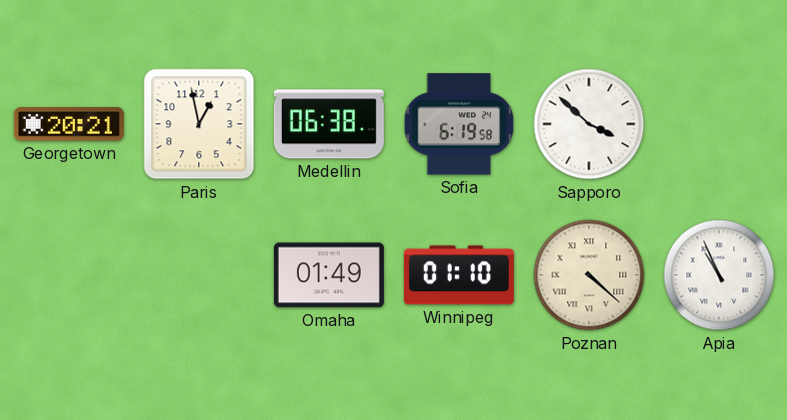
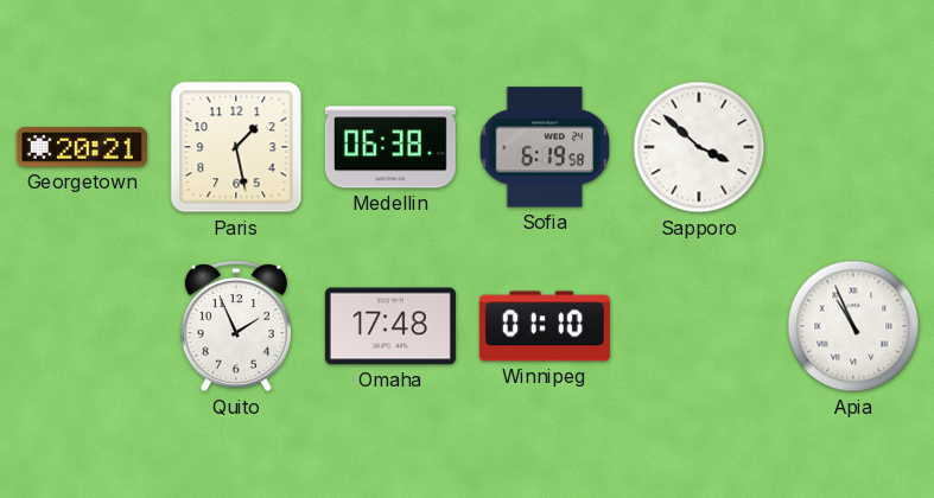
Paris: 12:58 -> 1:28 (236, 147)
Quito: none -> 1:56 (236, 326)
Omaha: 01:49 -> 17:48 (390, 326)
Poznan: 4:22 -> none (589, 275)
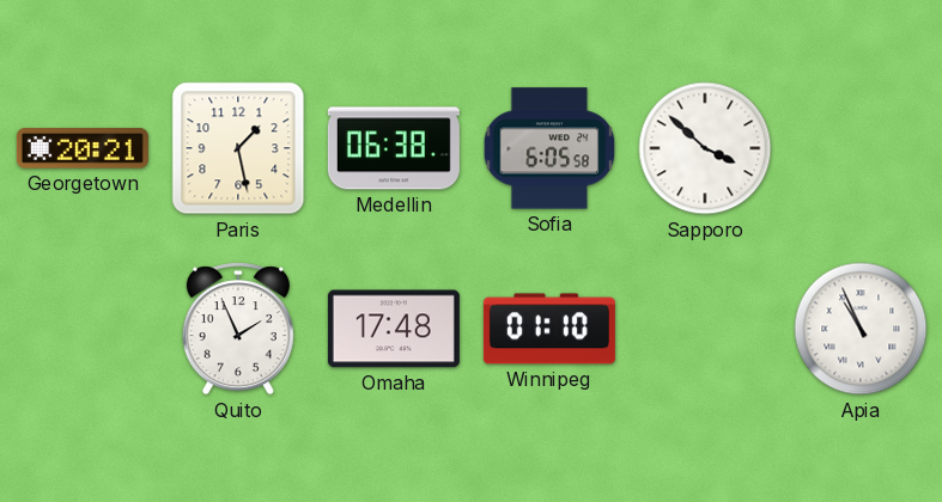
Sofia: 6:19 -> 6:05 (549, 148)
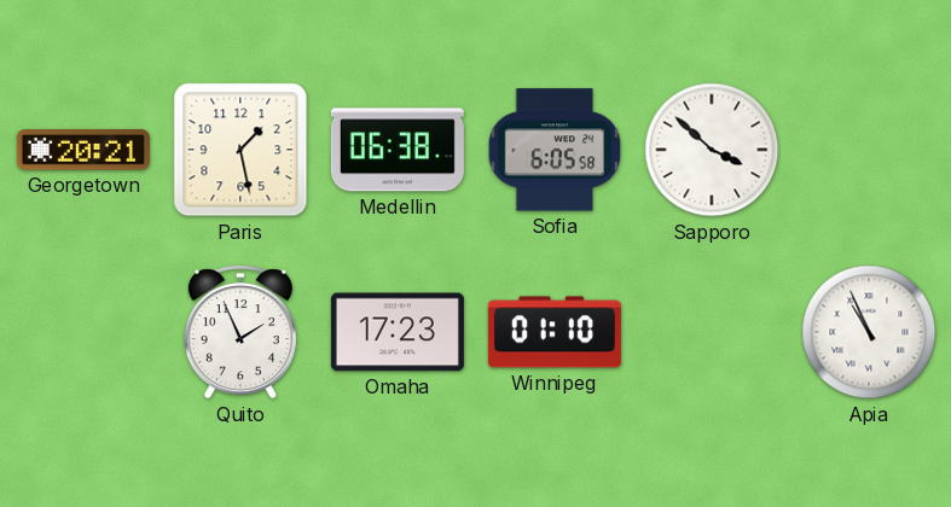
Omaha: 17:48 -> 17:23 (398, 332)
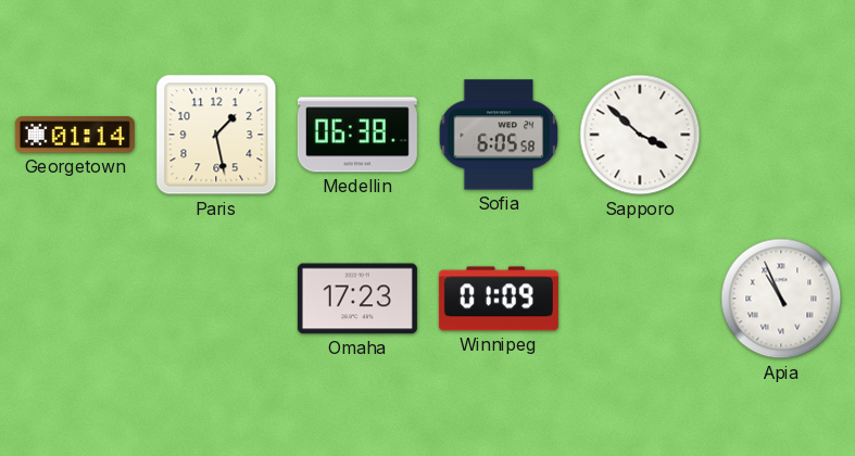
Georgetown: 20:21 -> 01:14 (75, 135)
Quito: 1:56 -> none (240, 332)
Winnipeg: 01:10 -> 01:09 (499, 299)
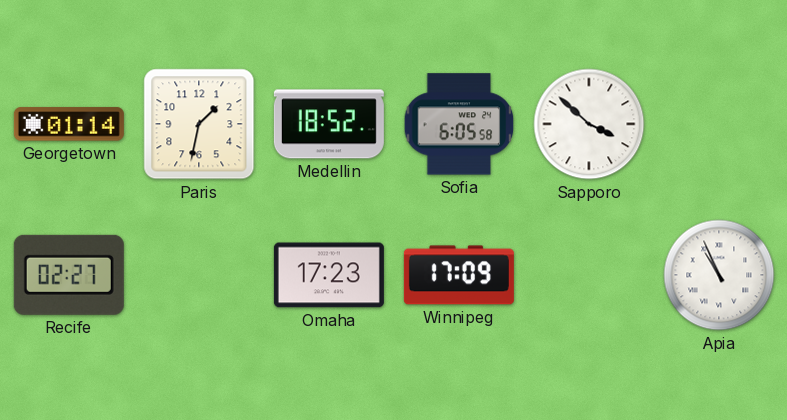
Paris: 1:28 -> 1:32 (199, 124)
Medellin: 06:38 -> 18:52 (329, 124)
Recife: none -> 02:27 (69, 275)
Winnipeg: 01:09 -> 17:09 (459, 275)
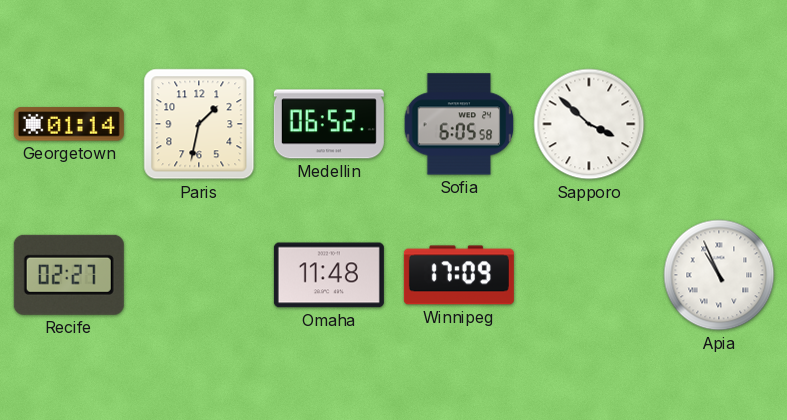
Medellin: 18:52 -> 06:52 (329, 124)
Omaha: 17:23 -> 11:48 (329, 275)
